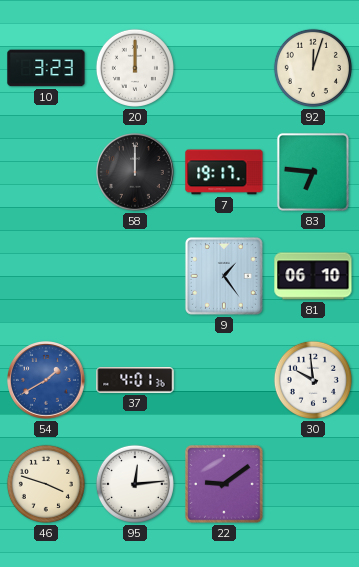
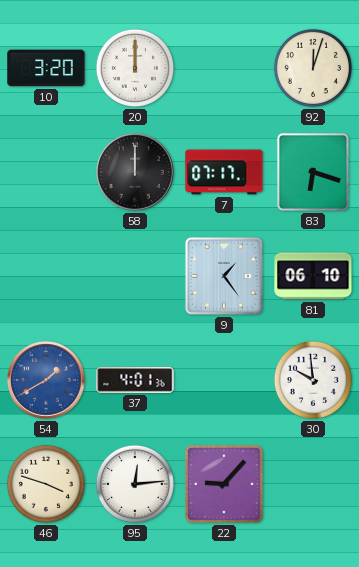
10: 3:23 -> 3:20 (46, 68)
7: 19:17 -> 07:17 (224, 172)
83: 6:46 -> 6:18 (313, 172)
22: 9:09 -> 9:07 (224, 484)
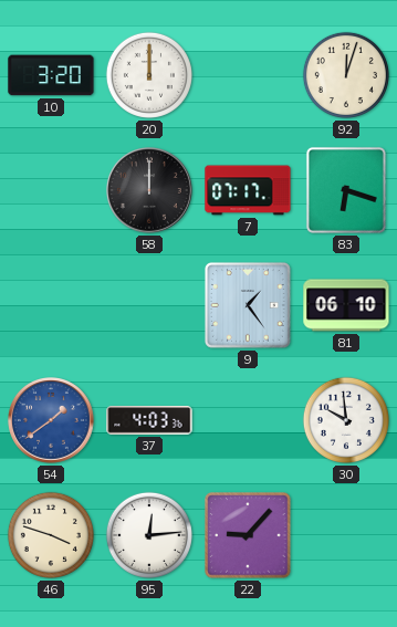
54: 1:40 -> 1:39 (52, 421)
37: 4:01 -> 4:03 (149, 420)
